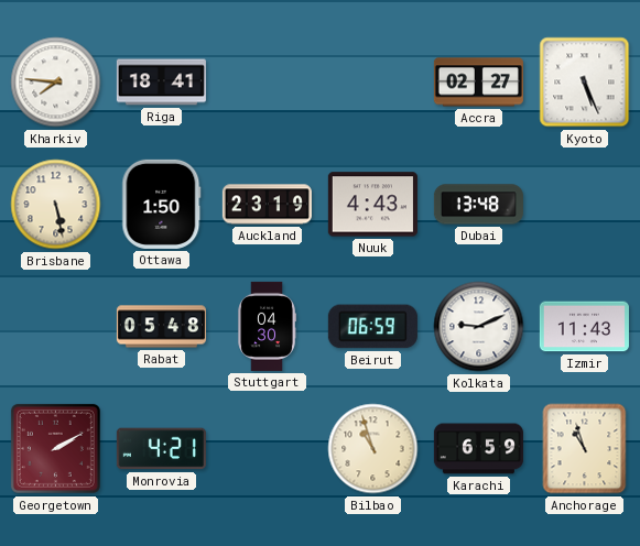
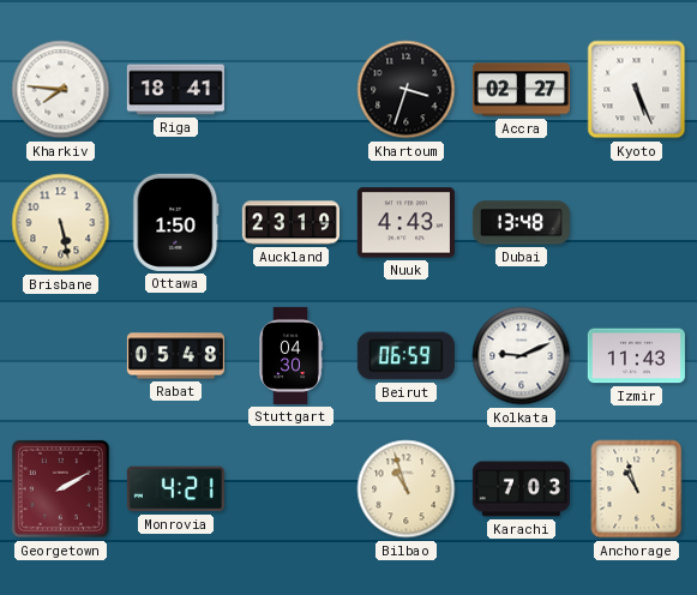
Khartoum: none -> 3:33 (407, 90)
Karachi: 6:59 -> 7:03 (521, 489)
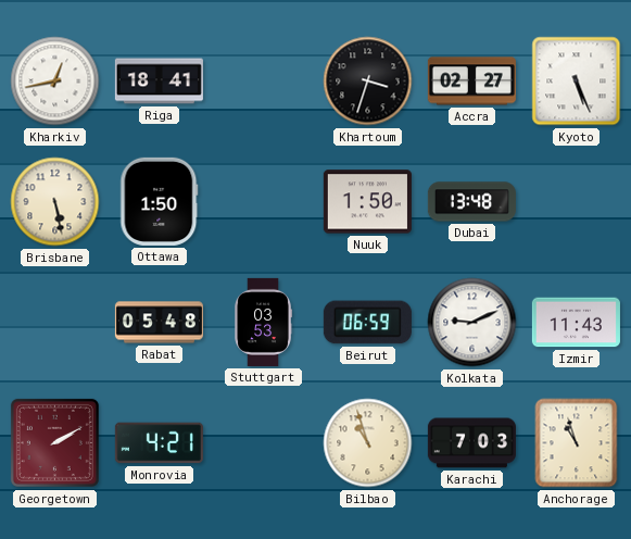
Kharkiv: 7:46 -> 12:43 (55, 82)
Auckland: 23:19 -> none (290, 223)
Nuuk: 4:43 -> 1:50 (367, 202)
Stuttgart: 04:30 -> 03:53 (263, 322)
